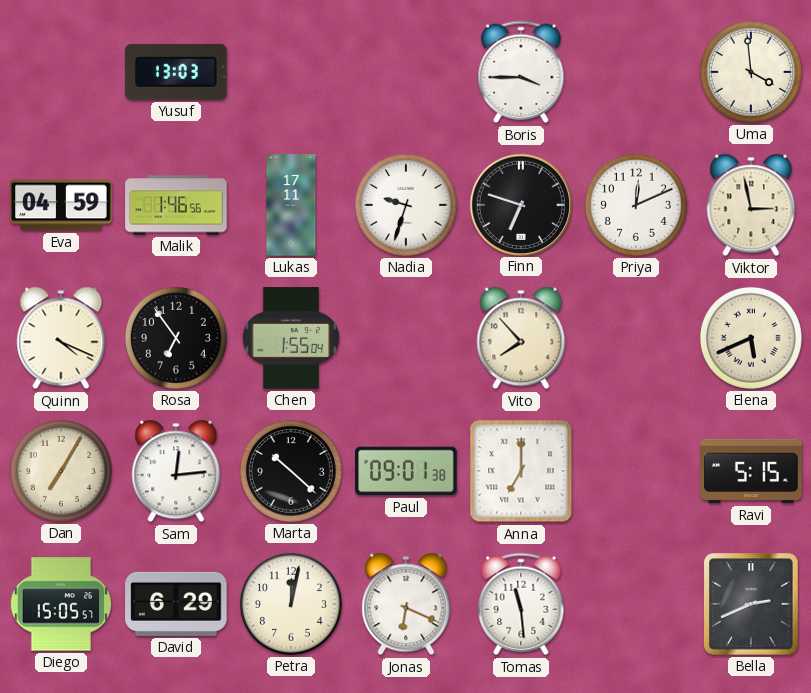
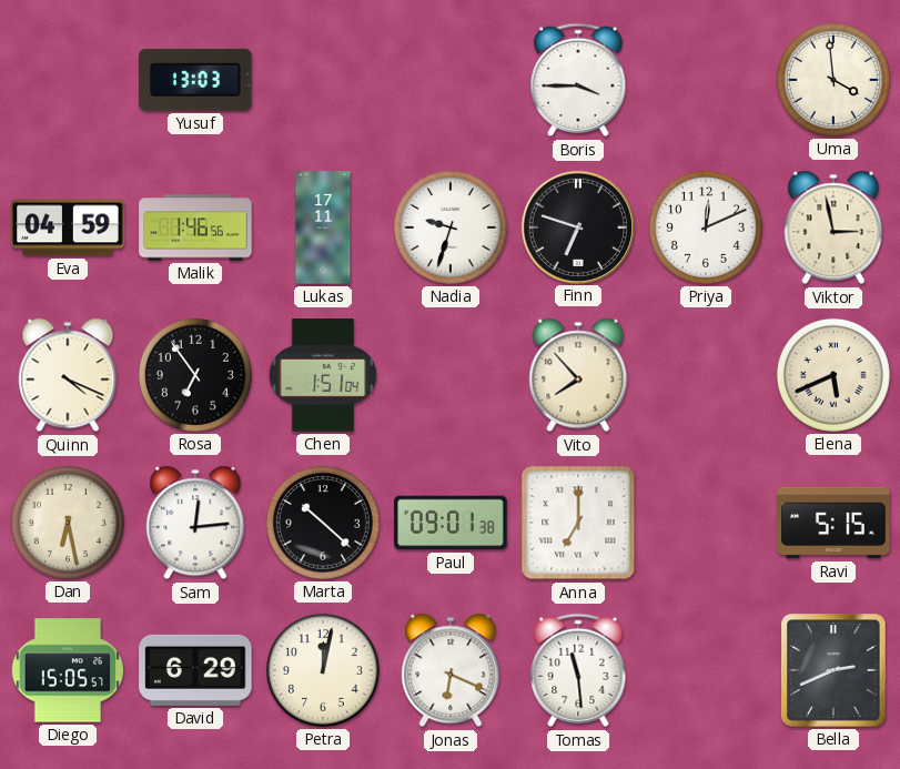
Chen: 1:55 -> 1:51 (323, 375)
Dan: 7:05 -> 6:28 (68, 523)
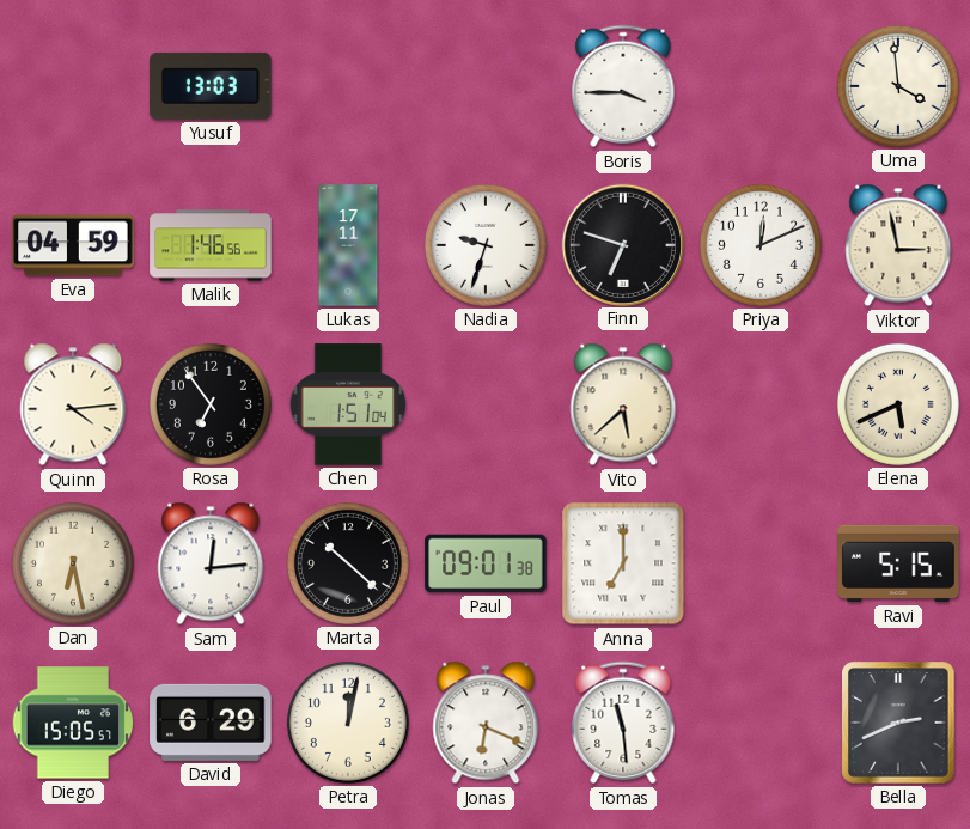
Quinn: 4:19 -> 4:14 (73, 404)
Vito: 7:53 -> 5:38 (623, 404)
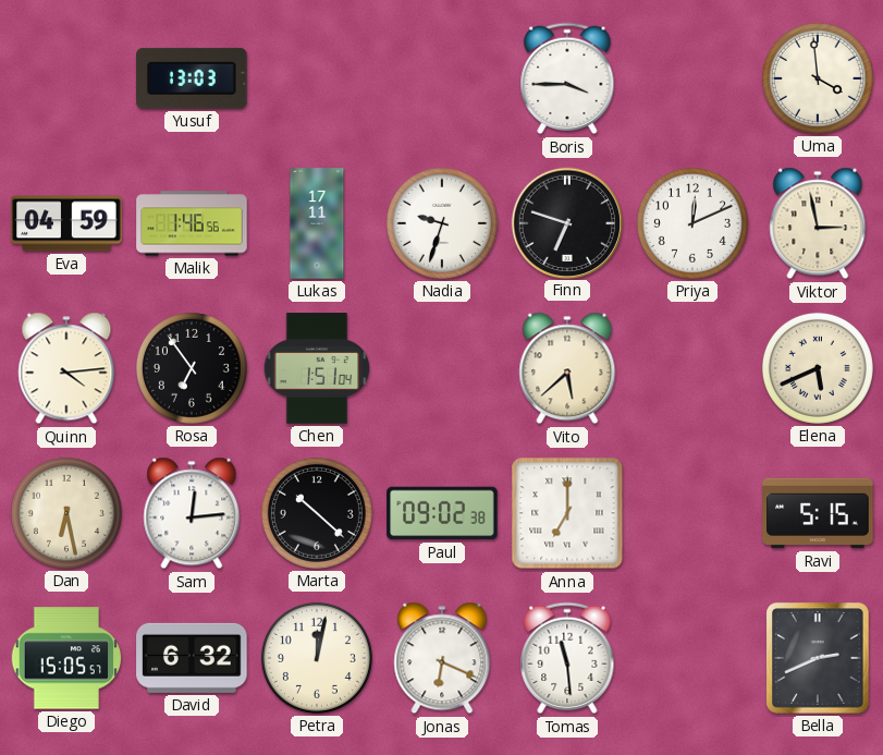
Paul: 09:01 -> 09:02 (442, 513)
David: 6:29 -> 6:32 (192, 658)
